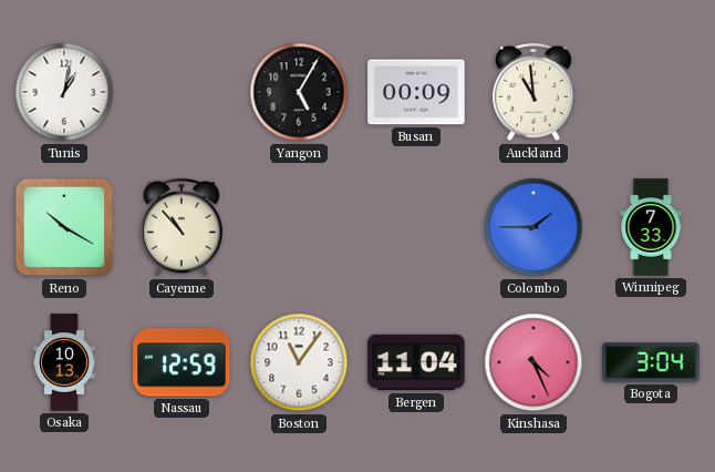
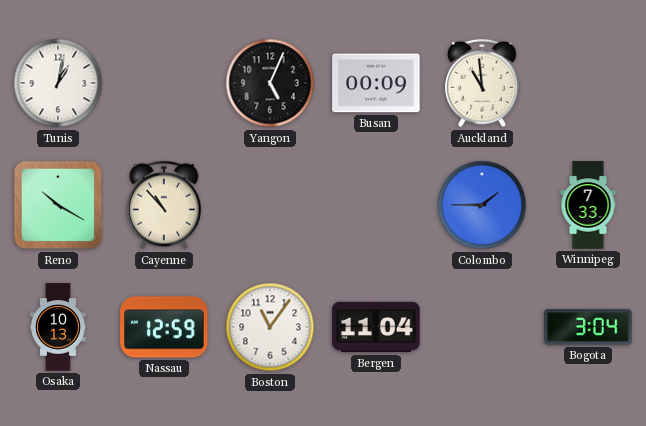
Yangon: 5:05 -> 5:04 (270, 83)
Kinshasa: 4:26 -> none (533, 362)
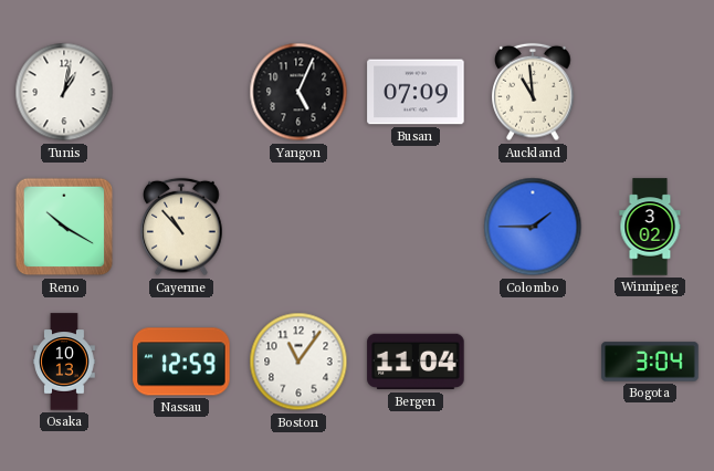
Busan: 00:09 -> 07:09 (416, 92)
Winnipeg: 7:33 -> 3:02 (650, 227)
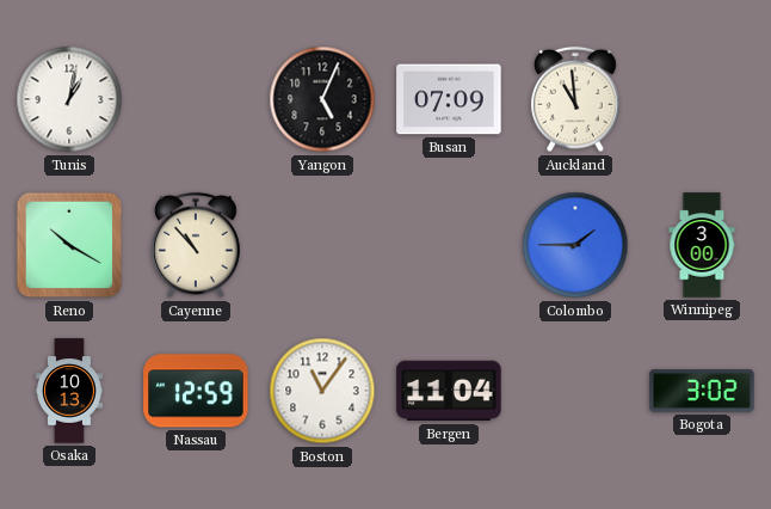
Winnipeg: 3:02 -> 3:00 (702, 245)
Bogota: 3:04 -> 3:02 (702, 391)
